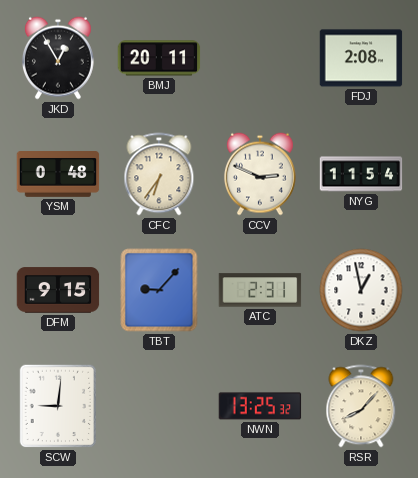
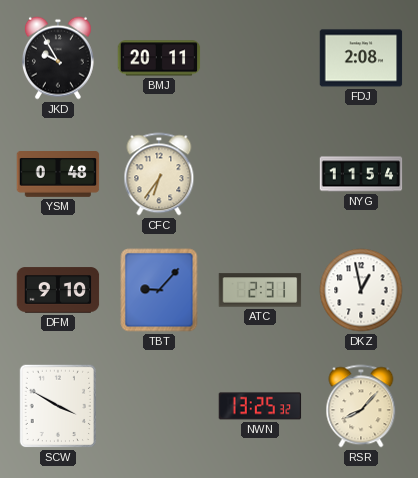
JKD: 12:55 -> 9:55 (58, 58)
CCV: 2:49 -> none (260, 174)
DFM: 9:15 -> 9:10 (58, 290)
SCW: 9:01 -> 3:50 (58, 406)
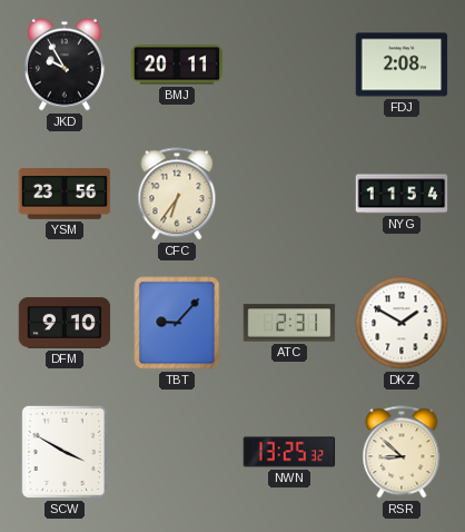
YSM: 0:48 -> 23:56 (65, 195)
DKZ: 12:58 -> 1:50 (402, 323)
RSR: 8:07 -> 8:52 (402, 452)
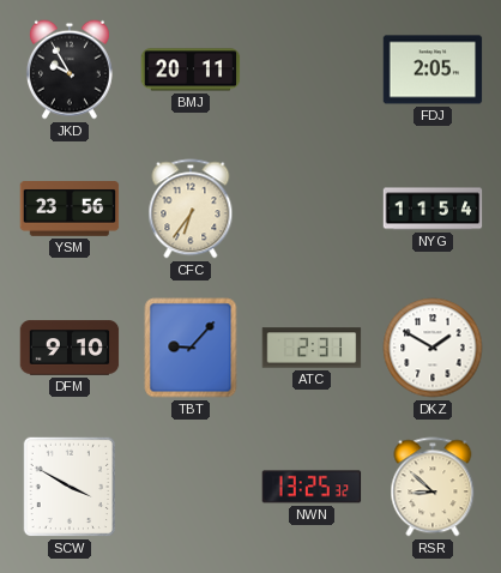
FDJ: 2:08 -> 2:05 (433, 70)
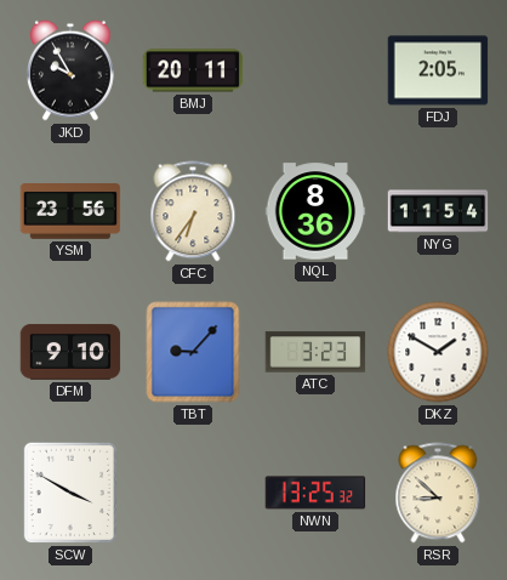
NQL: none -> 8:36 (315, 211)
ATC: 2:31 -> 3:23 (315, 352)
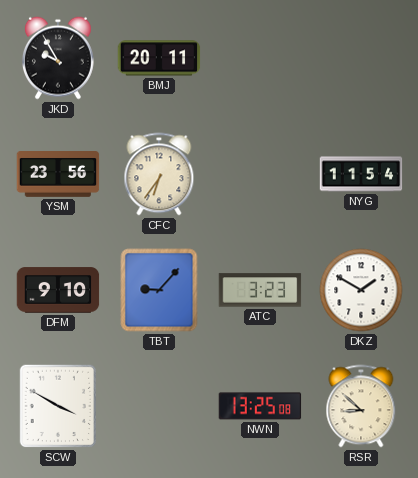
FDJ: 2:05 -> none (438, 70)
NQL: 8:36 -> none (315, 211)
NWN: 13:25:32 -> 13:25:08 (260, 406)
